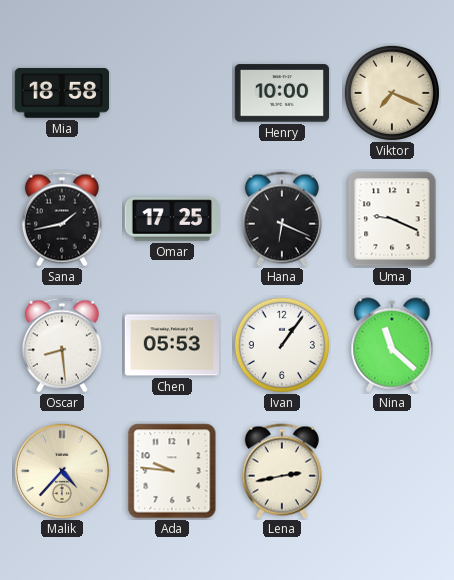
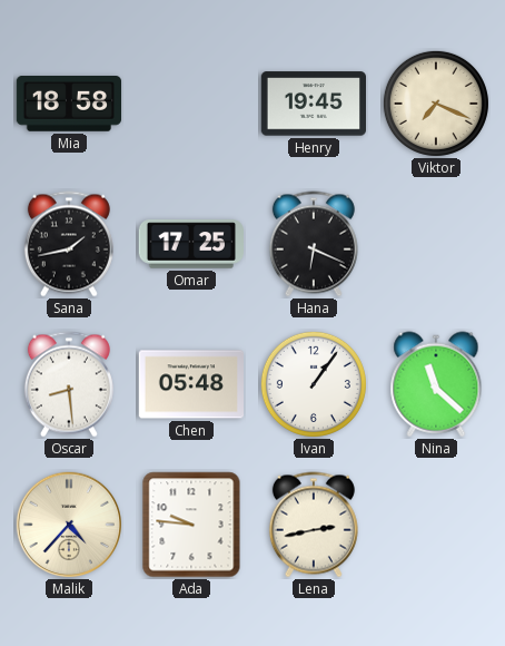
Henry: 10:00 -> 19:45 (313, 104)
Uma: 9:19 -> none (392, 219)
Chen: 05:53 -> 05:48 (190, 384)
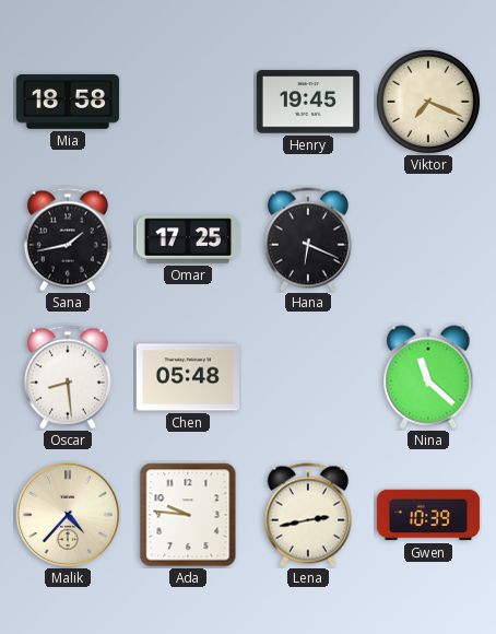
Ivan: 1:06 -> none (314, 384)
Gwen: none -> 10:39 (428, 515)
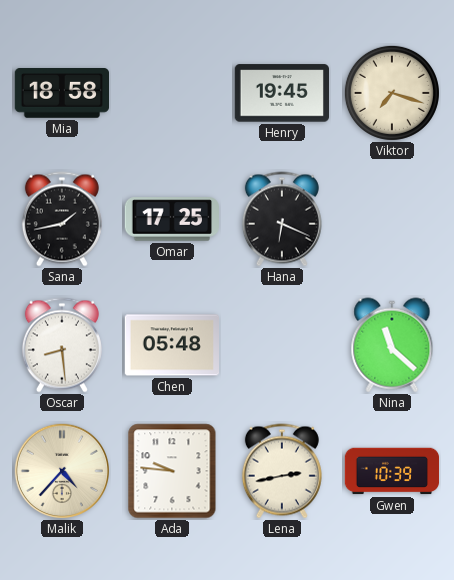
Viktor: 7:19 -> 7:18 (392, 93)
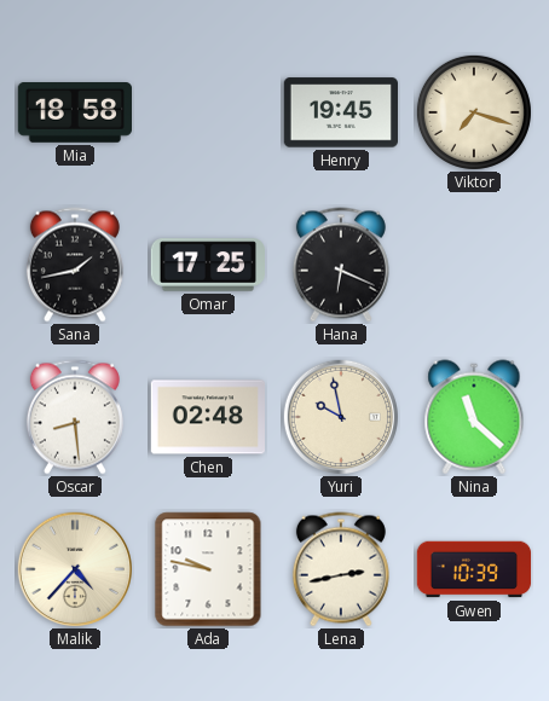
Chen: 05:48 -> 02:48 (207, 417)
Yuri: none -> 9:58 (340, 416)
Ada: 9:46 -> 9:47 (208, 569)
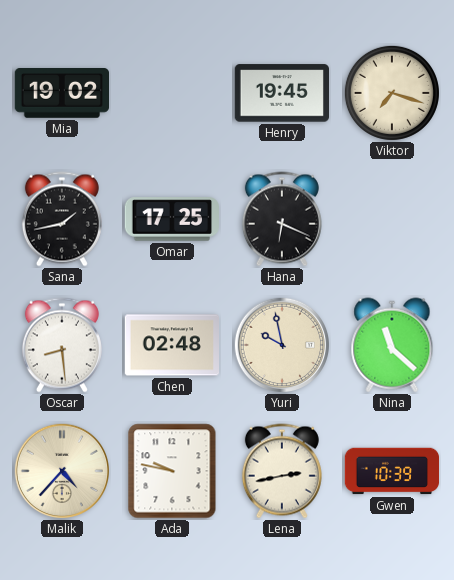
Mia: 18:58 -> 19:02 (61, 94)
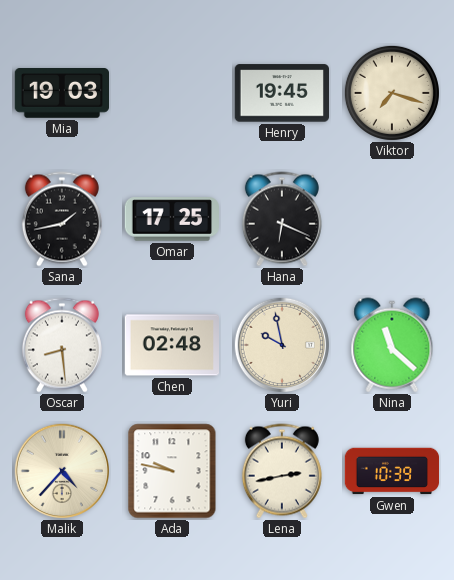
Mia: 19:02 -> 19:03 (61, 94)
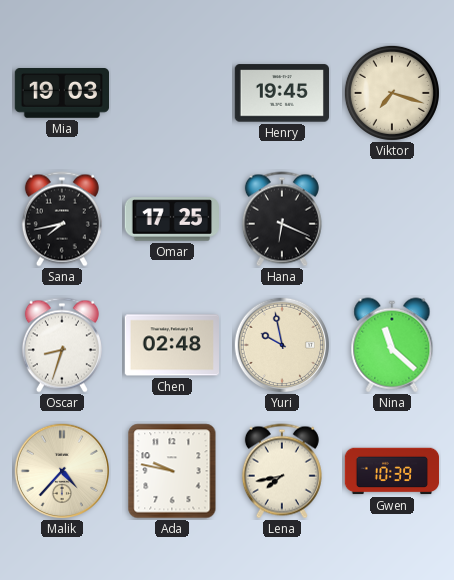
Sana: 1:43 -> 7:43 (62, 219)
Oscar: 8:29 -> 8:33 (62, 345)
Lena: 2:43 -> 7:43 (282, 471)
